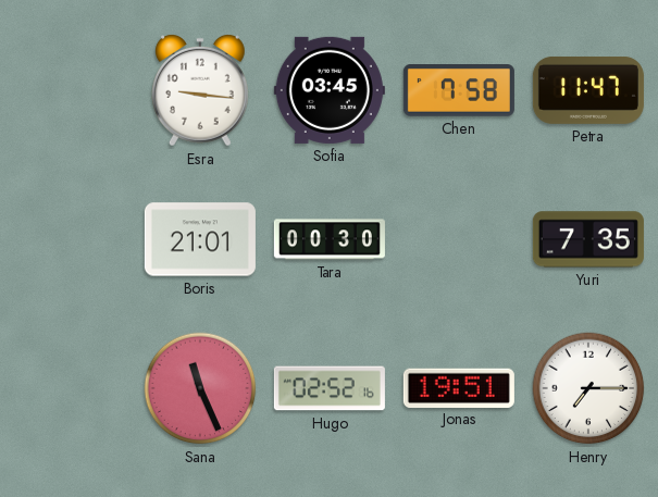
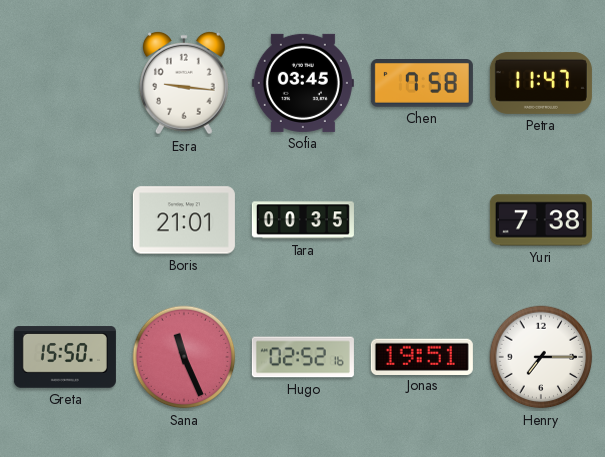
Tara: 00:30 -> 00:35 (303, 220)
Yuri: 7:35 -> 7:38 (541, 220)
Greta: none -> 15:50 (65, 357)
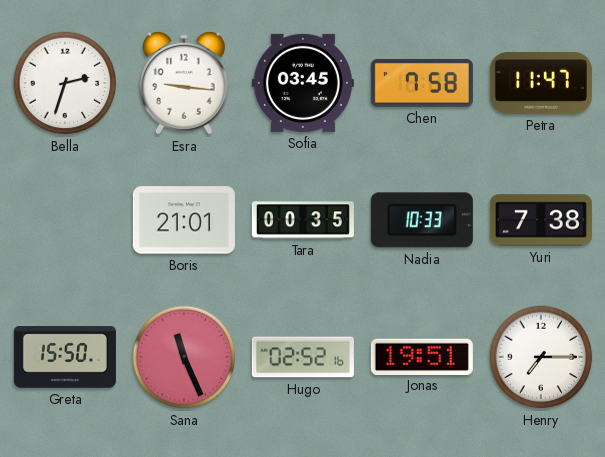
Bella: none -> 2:33 (65, 83)
Nadia: none -> 10:33 (422, 220)
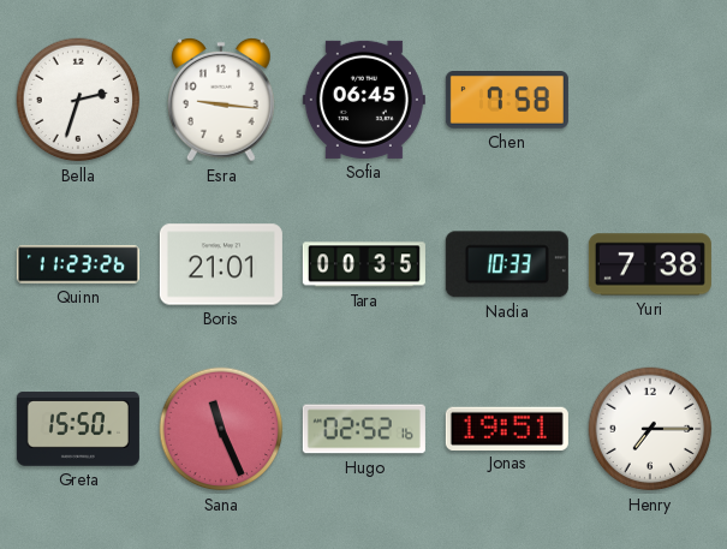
Sofia: 03:45 -> 06:45 (364, 100)
Petra: 11:47 -> none (541, 83)
Quinn: none -> 11:23 (78, 264)
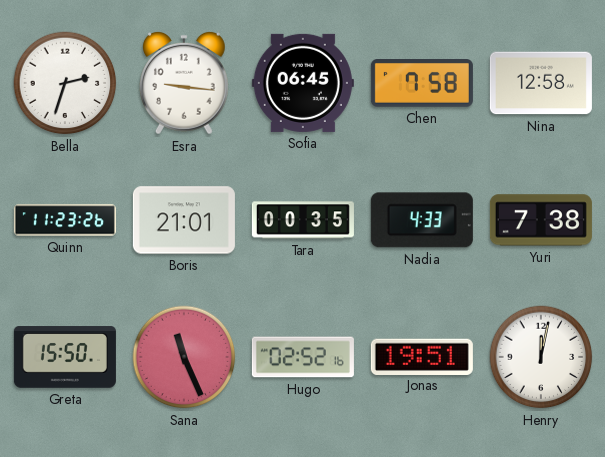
Nina: none -> 12:58 (541, 83)
Nadia: 10:33 -> 4:33 (422, 220)
Henry: 7:15 -> 12:02 (541, 357)
